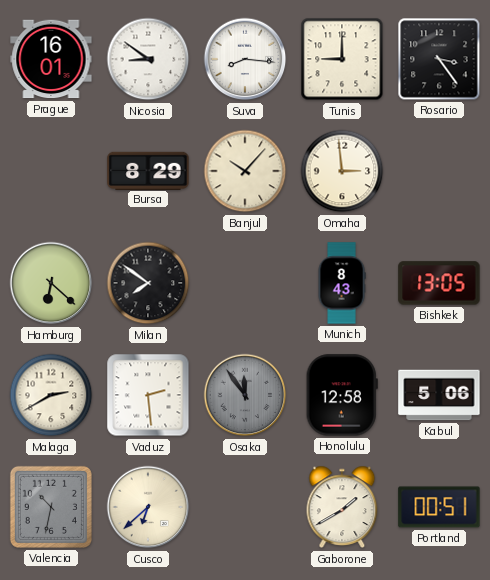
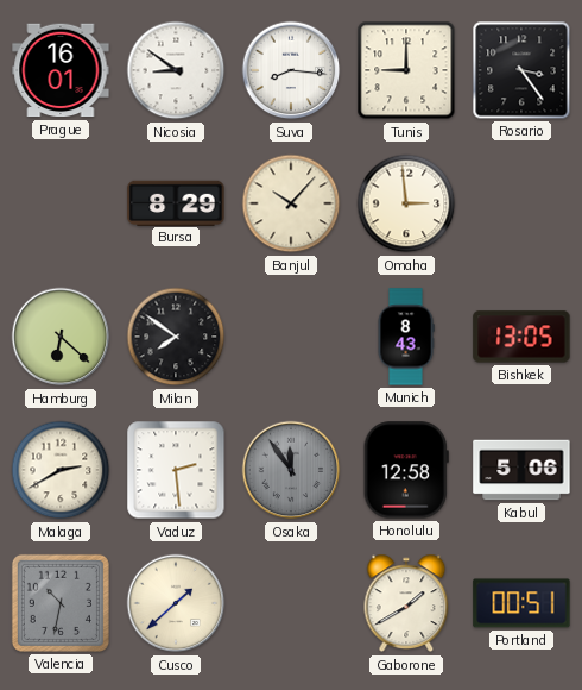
Cusco: 6:38 -> 1:38 (176, 603)
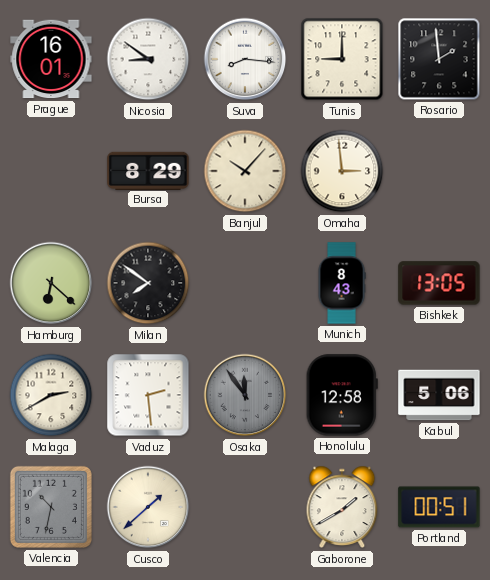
Rosario: 3:24 -> 1:59 (439, 59)
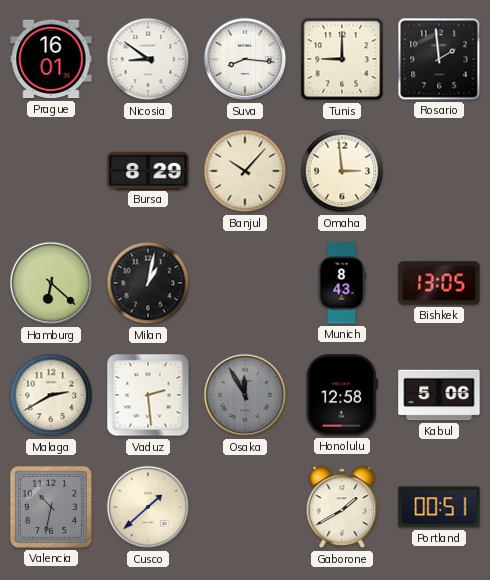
Milan: 7:51 -> 1:02 (148, 283)
Osaka: 11:54 -> 11:55 (245, 395)
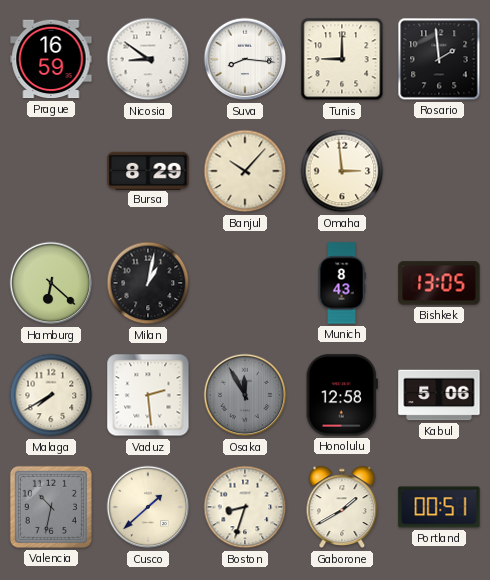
Prague: 16:01 -> 16:59 (51, 59)
Malaga: 2:40 -> 7:40 (51, 395)
Boston: none -> 8:33 (245, 507)
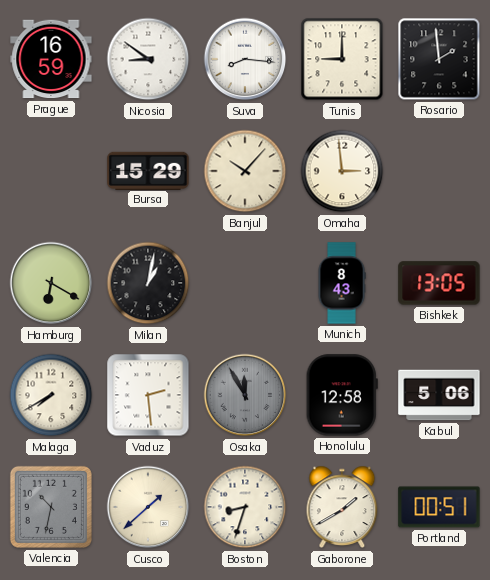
Bursa: 8:29 -> 15:29 (148, 170)
Hamburg: 6:22 -> 6:20 (51, 283)
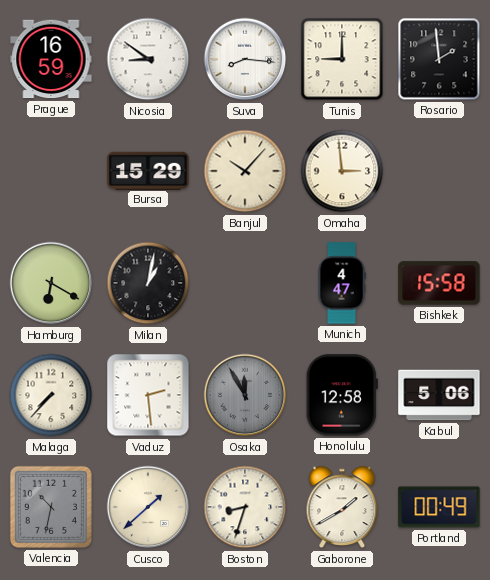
Munich: 8:43 -> 4:47 (342, 283)
Bishkek: 13:05 -> 15:58 (439, 283)
Malaga: 7:40 -> 7:37 (51, 395)
Portland: 00:51 -> 00:49 (439, 507)
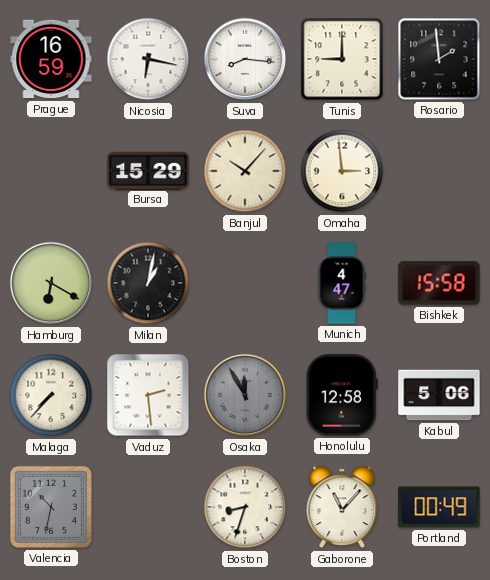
Nicosia: 8:51 -> 6:17 (148, 59)
Cusco: 1:38 -> none (148, 507)
Gaborone: 1:40 -> 11:07 (342, 507)
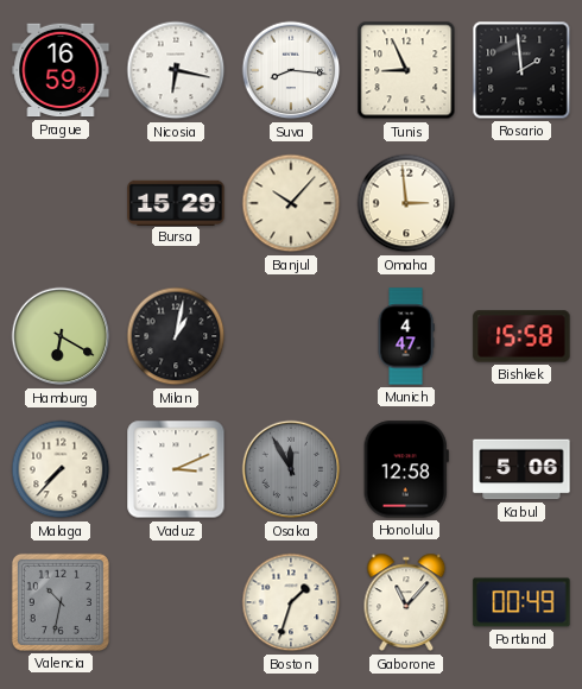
Tunis: 9:00 -> 8:56 (406, 70)
Vaduz: 2:29 -> 3:11 (176, 469)
Boston: 8:33 -> 1:33 (291, 602)
